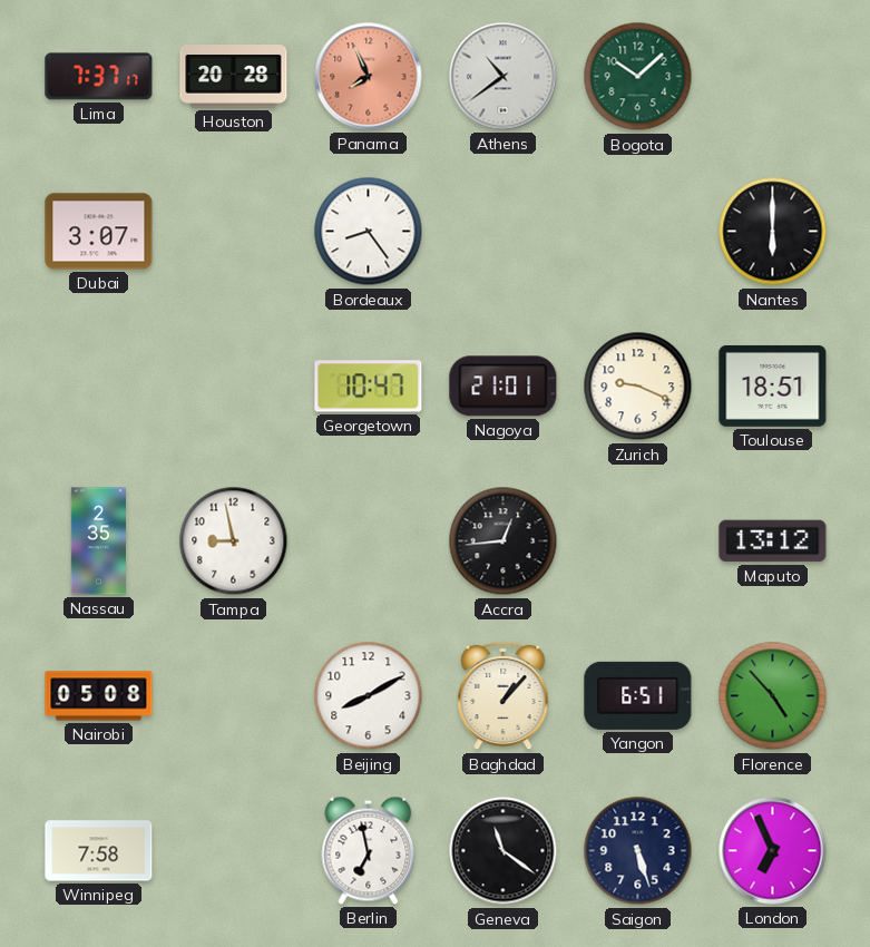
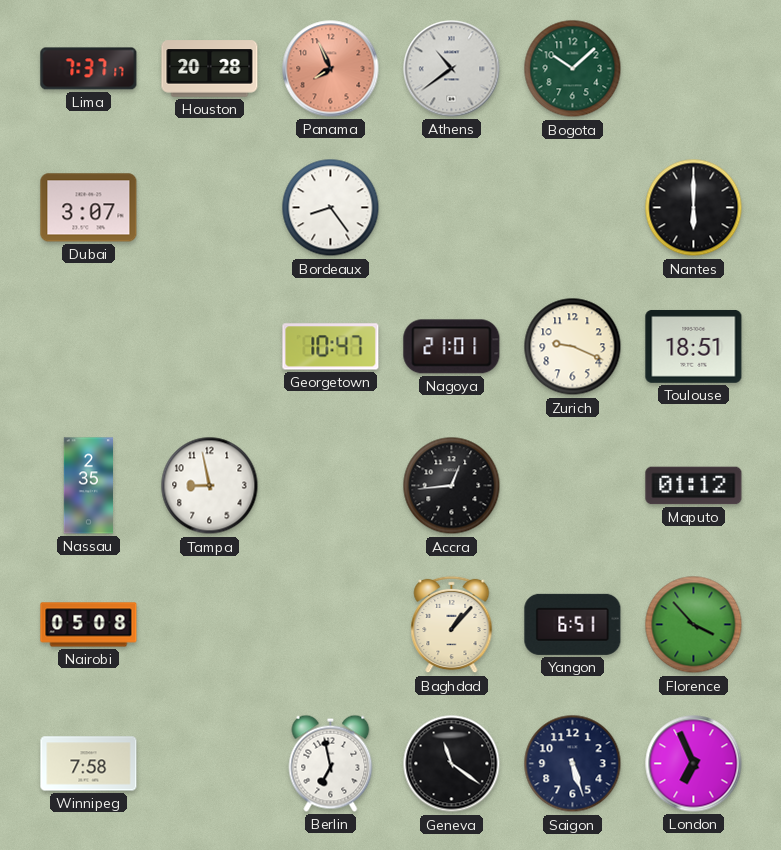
Maputo: 13:12 -> 01:12 (694, 486)
Beijing: 8:10 -> none (369, 696)
Florence: 4:53 -> 3:53 (694, 625)
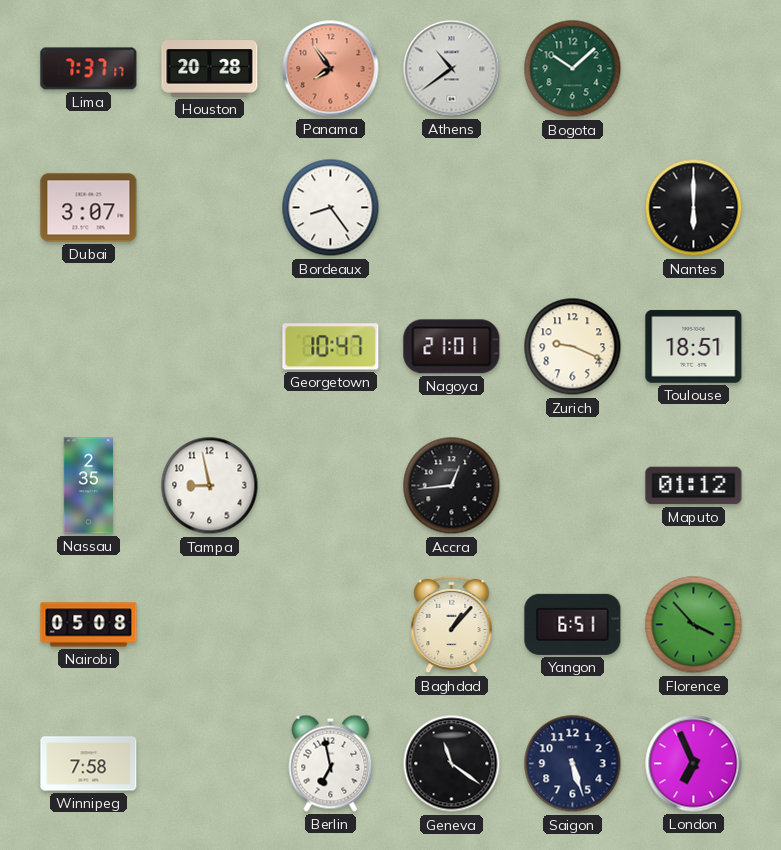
Panama: 7:56 -> 7:54 (331, 69)
